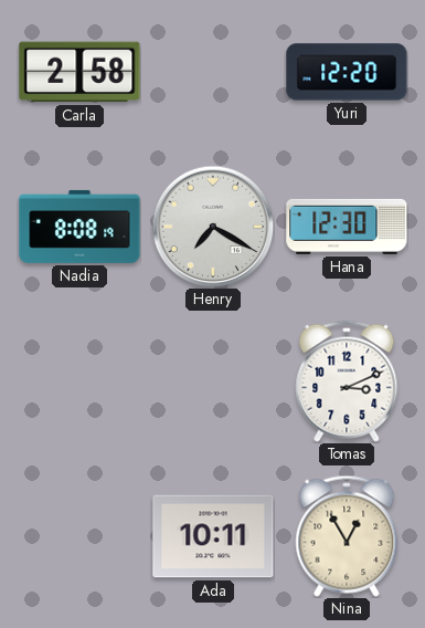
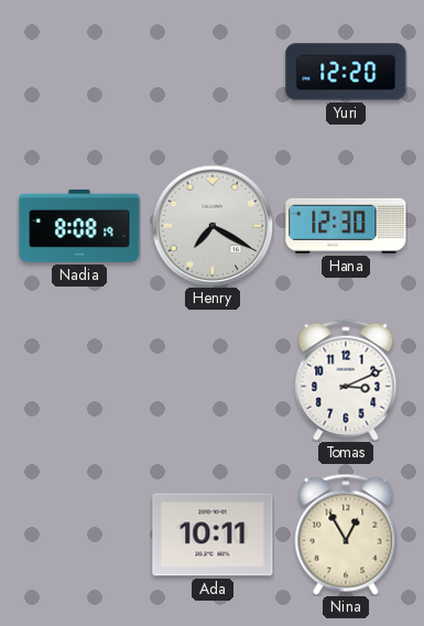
Carla: 2:58 -> none (79, 72)
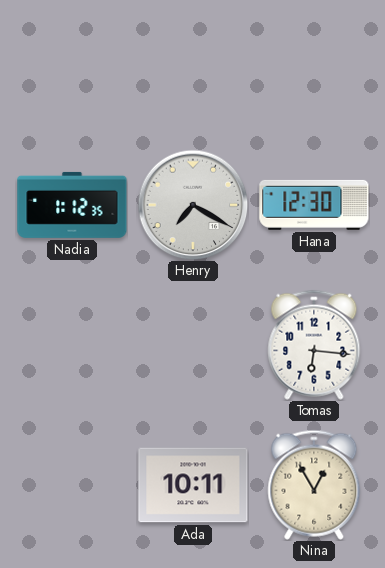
Yuri: 12:20 -> none (346, 72)
Nadia: 8:08 -> 1:12 (72, 205)
Tomas: 3:11 -> 6:16 (314, 345)
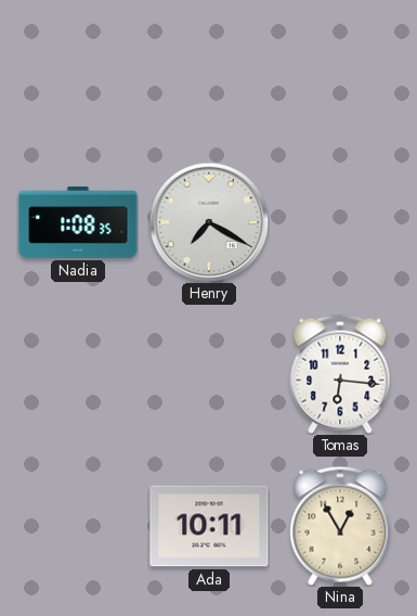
Nadia: 1:12 -> 1:08 (78, 222)
Hana: 12:30 -> none (314, 205)
